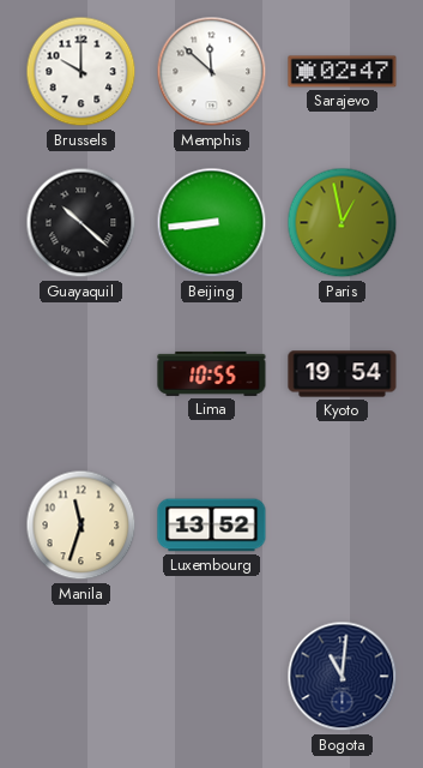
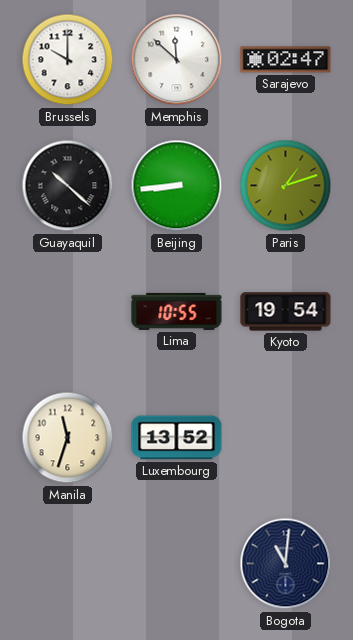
Paris: 12:58 -> 1:12 (286, 186)
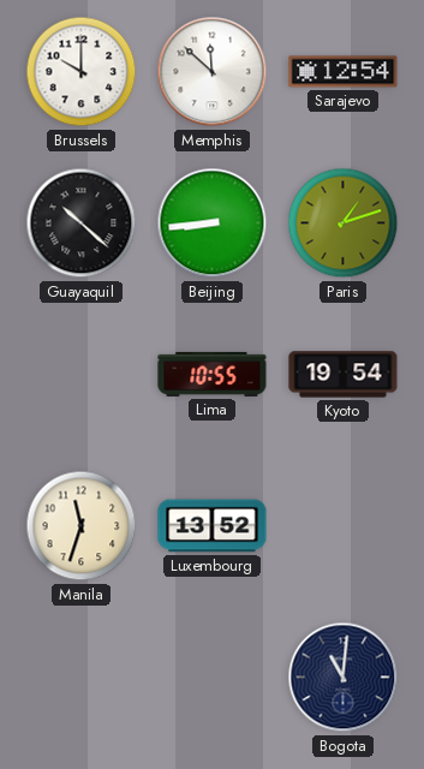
Sarajevo: 02:47 -> 12:54 (344, 72)
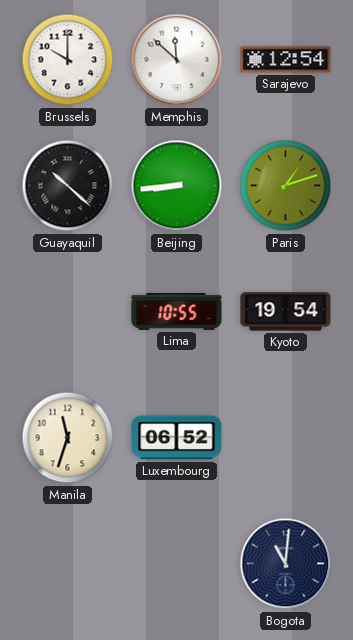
Luxembourg: 13:52 -> 06:52 (177, 438)
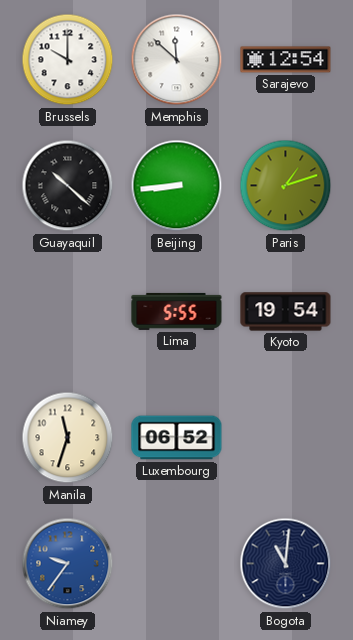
Lima: 10:55 -> 5:55 (177, 311)
Niamey: none -> 9:36 (68, 564)
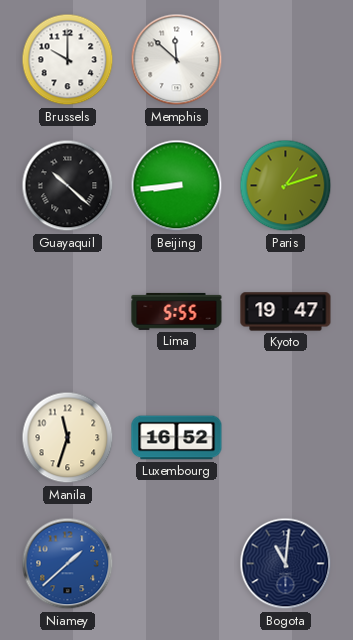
Sarajevo: 12:54 -> none (286, 60)
Kyoto: 19:54 -> 19:47 (286, 312)
Luxembourg: 06:52 -> 16:52 (177, 438)
Niamey: 9:36 -> 1:38 (68, 564)
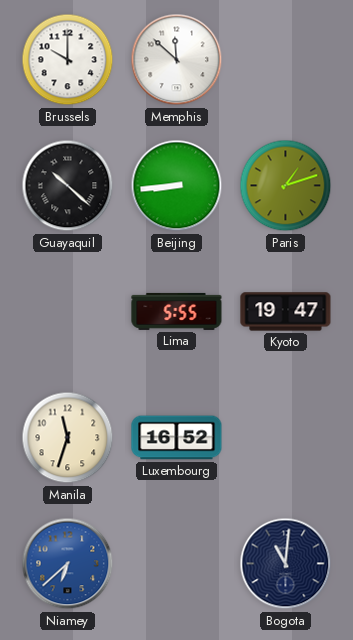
Niamey: 1:38 -> 6:38 (68, 564)
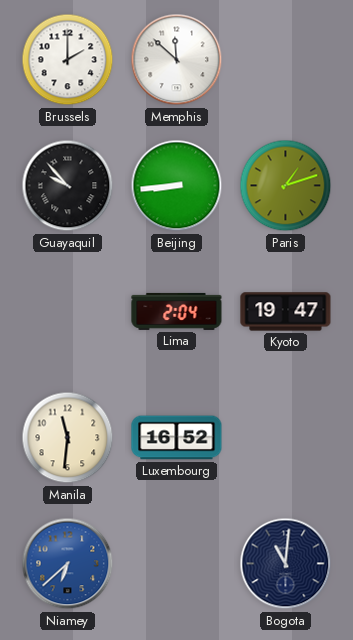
Brussels: 10:00 -> 2:00 (68, 60)
Guayaquil: 10:22 -> 9:53 (68, 186)
Lima: 5:55 -> 2:04 (177, 311)
Manila: 11:33 -> 11:31 (68, 438)
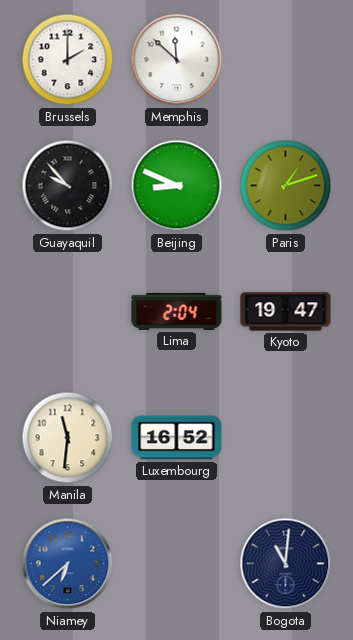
Beijing: 8:44 -> 8:49 (177, 186)
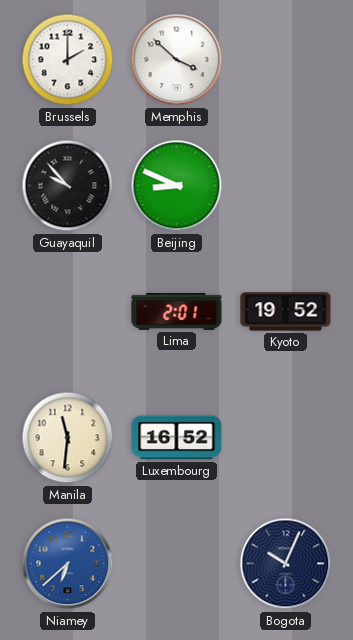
Memphis: 11:52 -> 3:52 (177, 60)
Paris: 1:12 -> none (286, 186)
Lima: 2:04 -> 2:01 (177, 311)
Kyoto: 19:47 -> 19:52 (286, 312)
Bogota: 11:01 -> 10:04 (286, 564)
